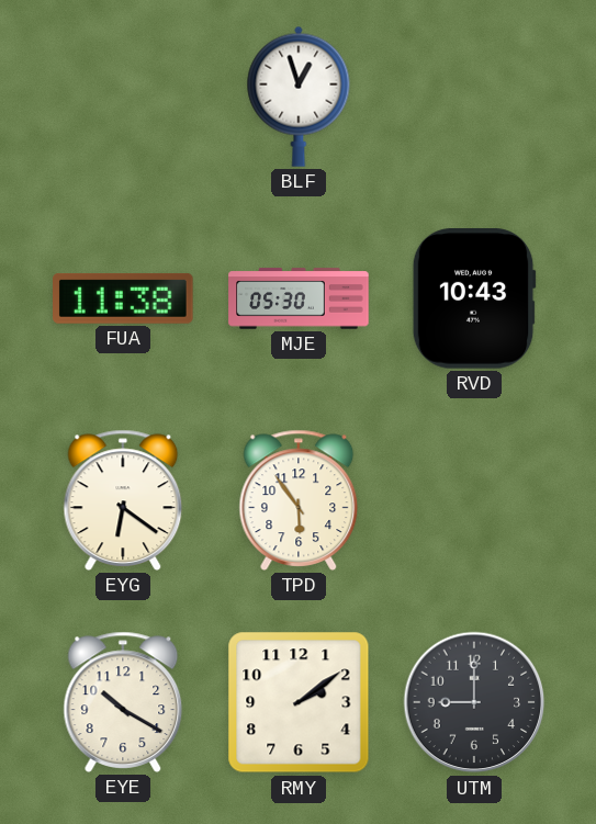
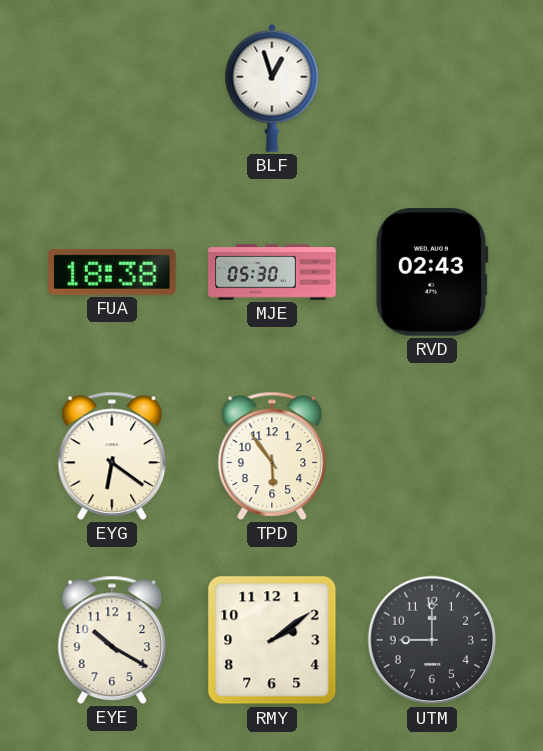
FUA: 11:38 -> 18:38 (112, 272)
RVD: 10:43 -> 02:43 (432, 272)
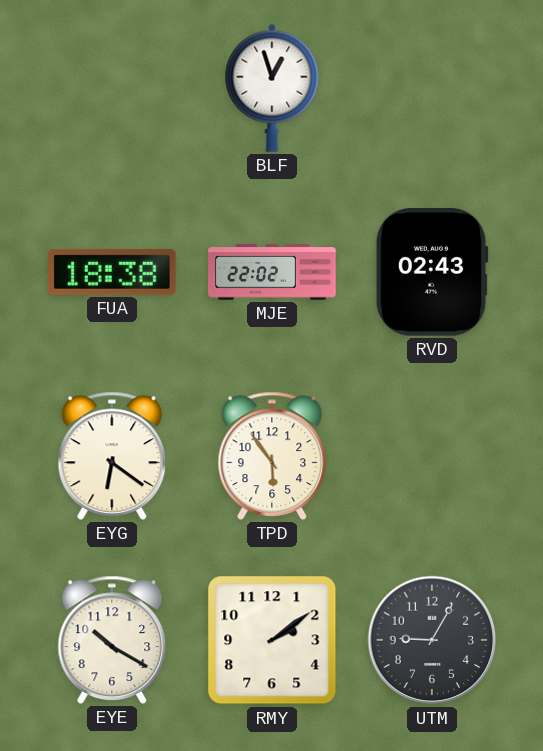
MJE: 05:30 -> 22:02 (272, 272)
UTM: 9:00 -> 9:05 (432, 640)
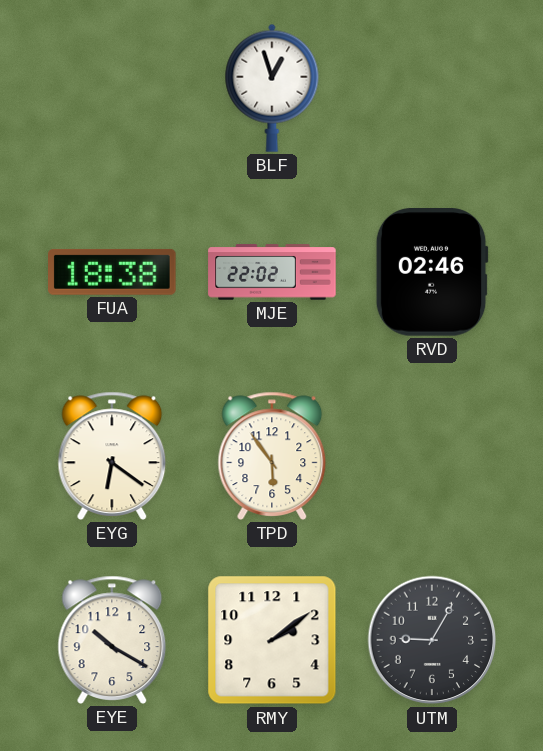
RVD: 02:43 -> 02:46 (432, 272)
